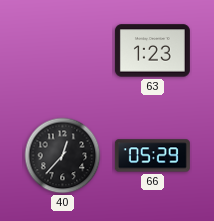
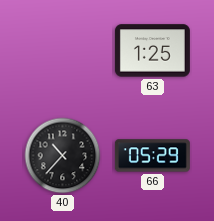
63: 1:23 -> 1:25 (152, 51)
40: 12:37 -> 10:37 (63, 156)
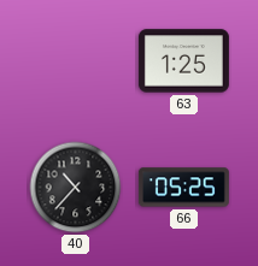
66: 05:29 -> 05:25 (183, 188)
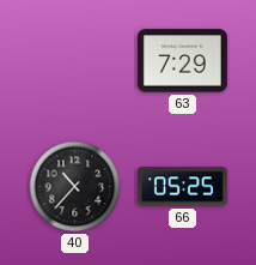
63: 1:25 -> 7:29 (182, 61)
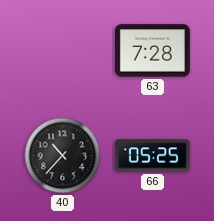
63: 7:29 -> 7:28 (152, 51)
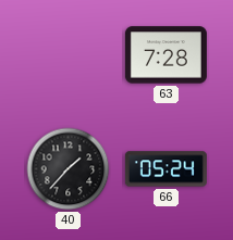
40: 10:37 -> 1:37 (69, 169)
66: 05:25 -> 05:24 (165, 169)
